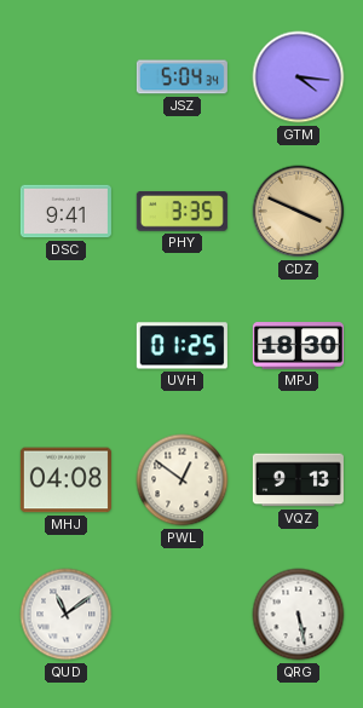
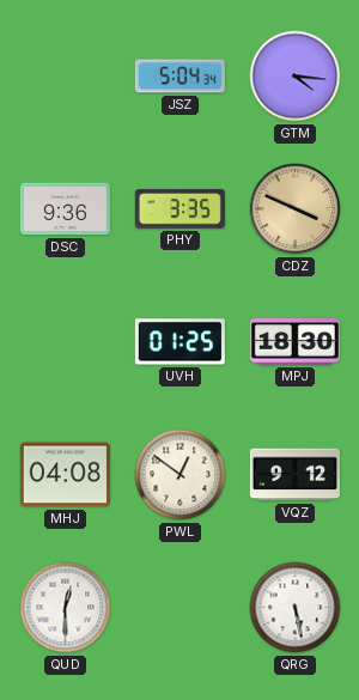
DSC: 9:41 -> 9:36 (65, 209)
VQZ: 9:13 -> 9:12 (294, 475)
QUD: 11:09 -> 12:30 (66, 608)
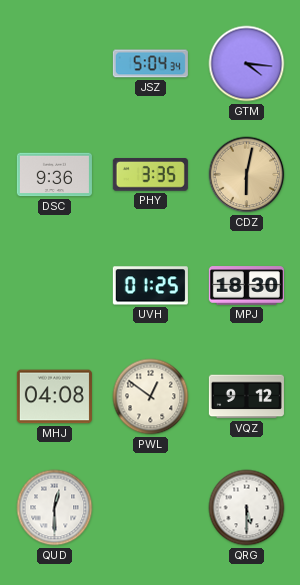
CDZ: 3:49 -> 6:02 (247, 175)
QRG: 5:28 -> 5:30 (247, 508)
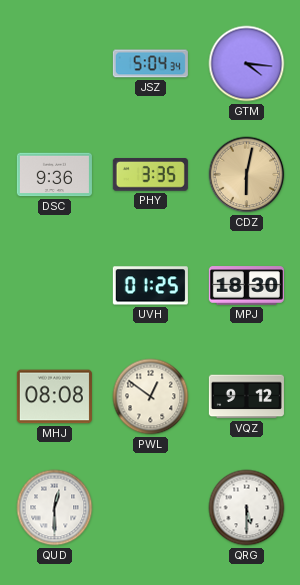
MHJ: 04:08 -> 08:08 (54, 397)
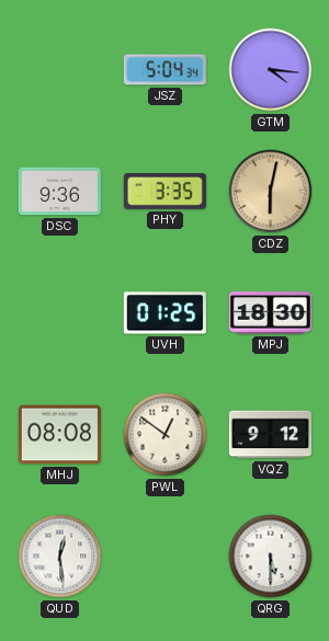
QUD: 12:30 -> 12:29 (60, 557)
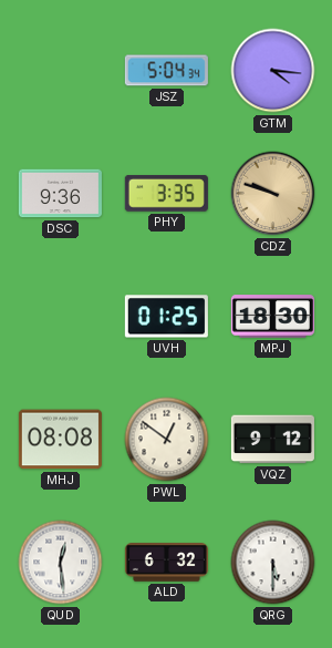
CDZ: 6:02 -> 9:48 (273, 194)
ALD: none -> 6:32 (166, 563)
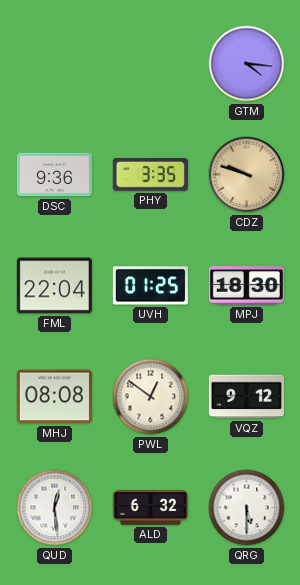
JSZ: 5:04 -> none (166, 71)
FML: none -> 22:04 (54, 286)
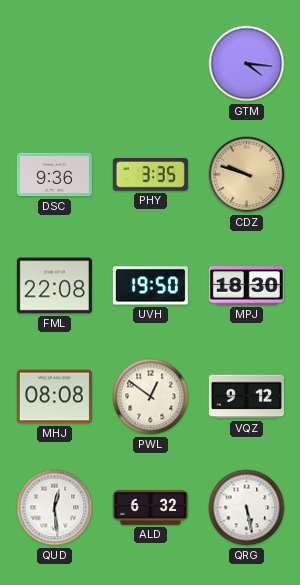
FML: 22:04 -> 22:08 (54, 286)
UVH: 01:25 -> 19:50 (150, 286)
QRG: 5:30 -> 5:28 (247, 508)
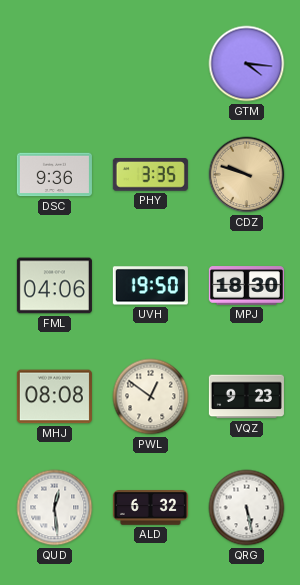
FML: 22:08 -> 04:06 (54, 286)
VQZ: 9:12 -> 9:23 (246, 397)
